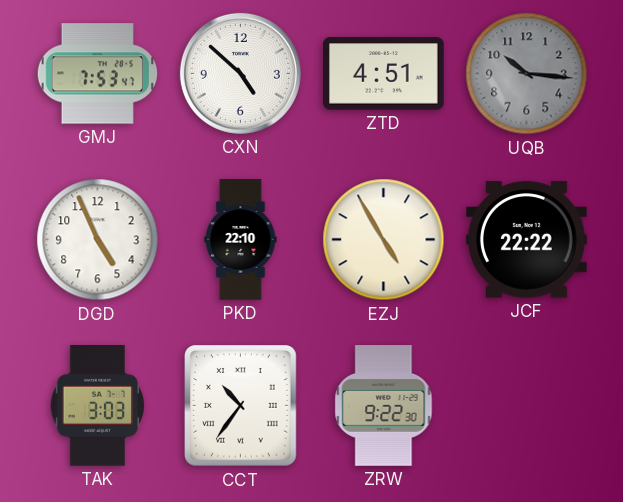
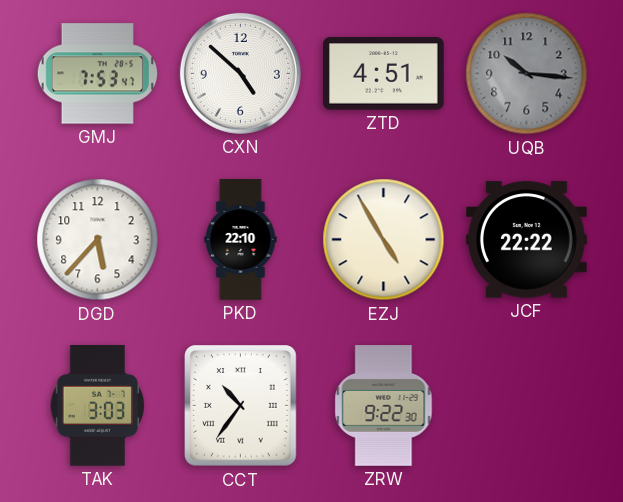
DGD: 4:56 -> 5:37 (98, 240)
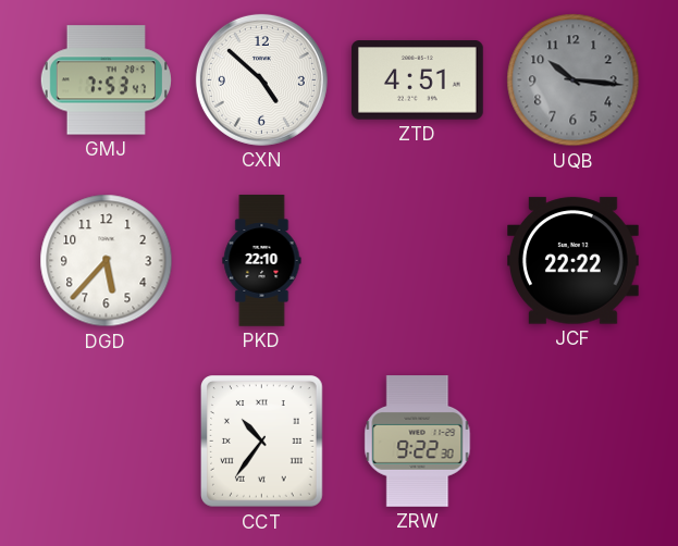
EZJ: 4:55 -> none (384, 240)
TAK: 3:03 -> none (97, 406)
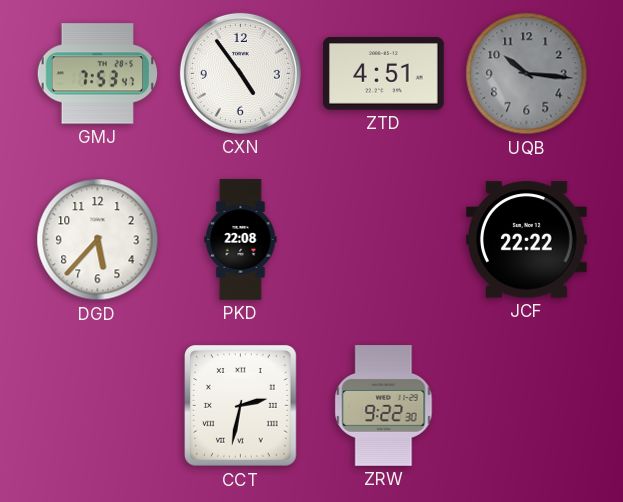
CXN: 4:52 -> 4:54 (240, 73)
PKD: 22:10 -> 22:08 (241, 240)
CCT: 10:36 -> 2:32 (241, 406)
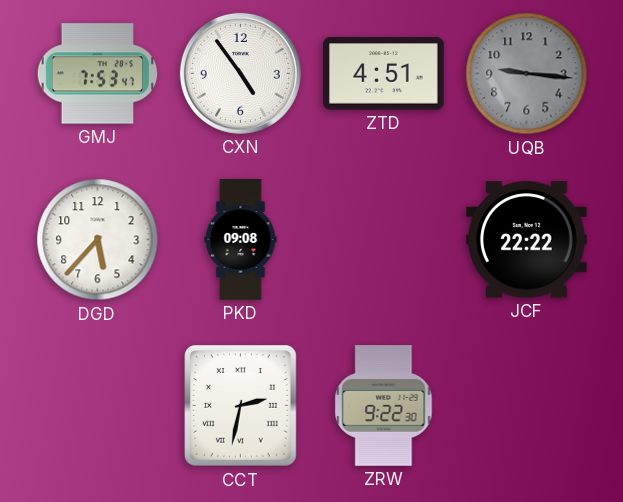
UQB: 10:16 -> 9:16 (527, 74)
PKD: 22:08 -> 09:08 (241, 240)
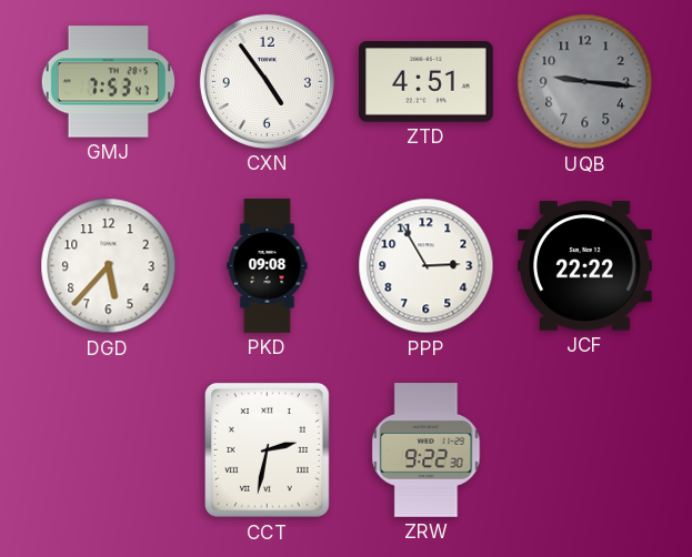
PPP: none -> 2:55 (427, 266)
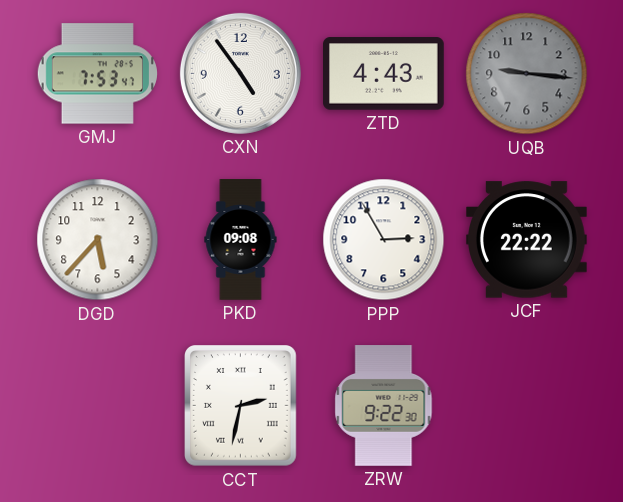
ZTD: 4:51 -> 4:43 (384, 74)
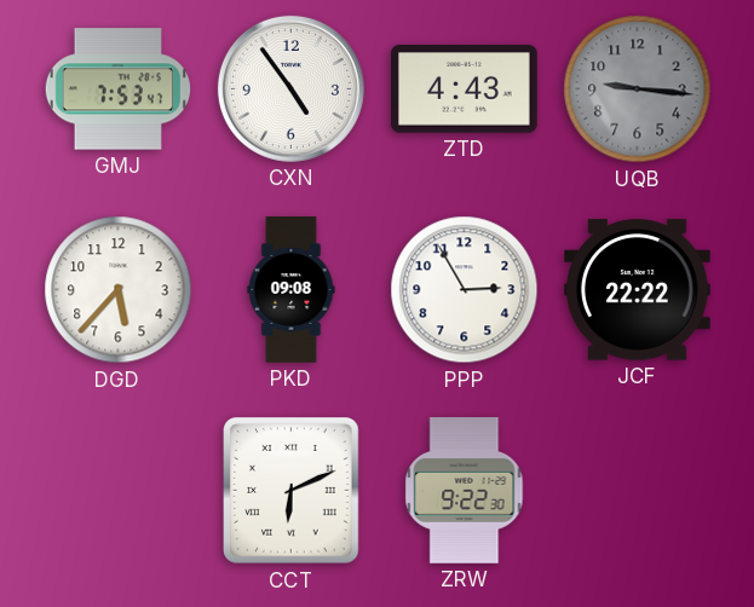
CCT: 2:32 -> 6:11 (292, 491)
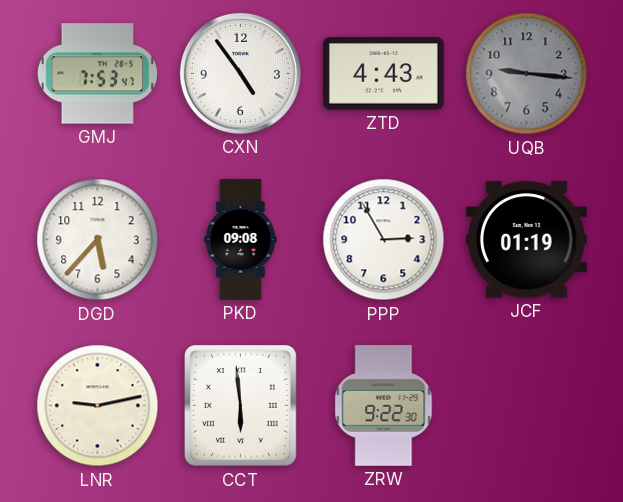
JCF: 22:22 -> 01:19 (527, 240)
LNR: none -> 9:13 (98, 406)
CCT: 6:11 -> 5:59 (241, 406)
